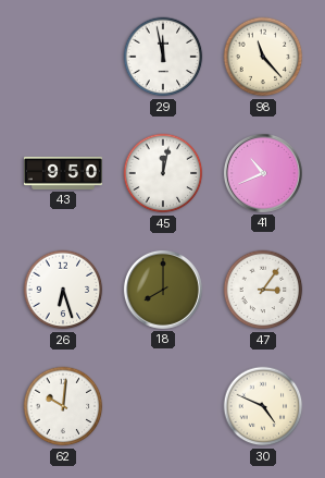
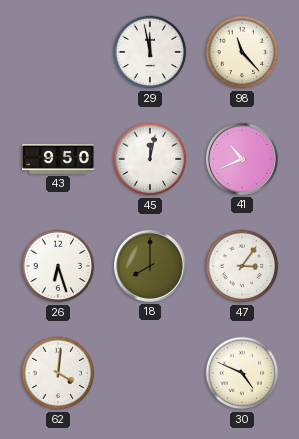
62: 10:01 -> 4:01 (58, 373)
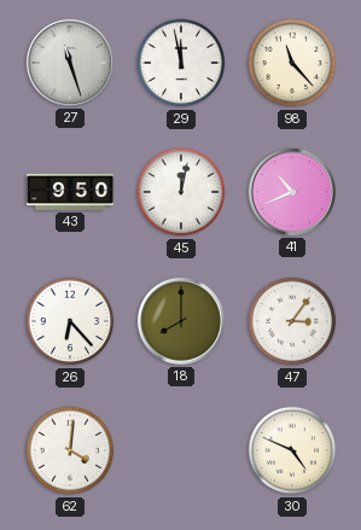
27: none -> 11:27 (70, 63)
26: 6:27 -> 6:23 (70, 321)
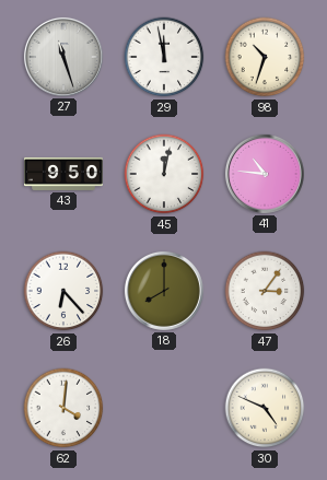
98: 11:23 -> 10:33 (265, 57)
41: 10:41 -> 10:46 (265, 174)
